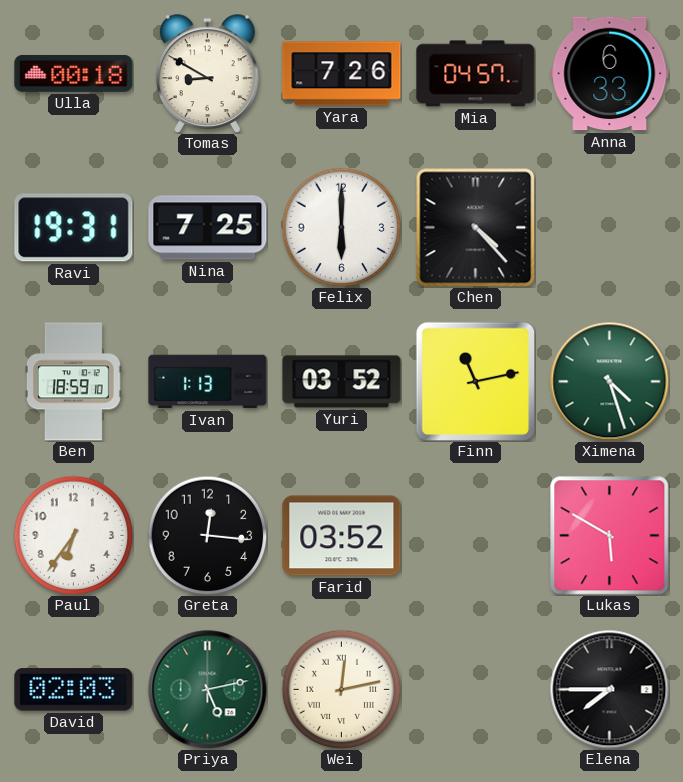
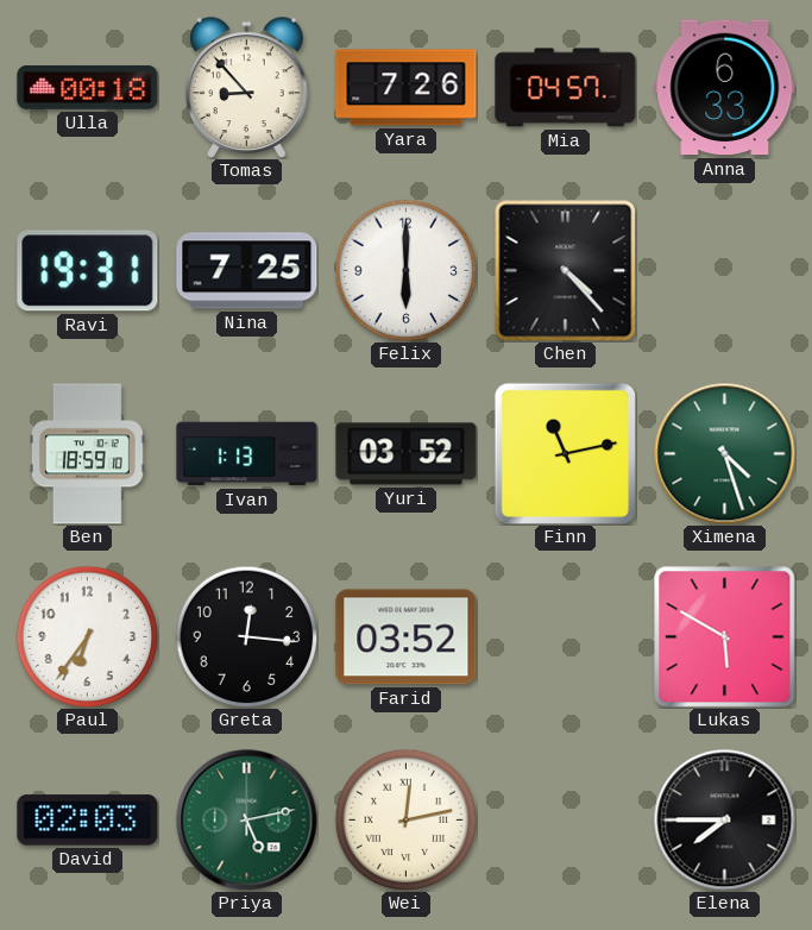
Tomas: 8:50 -> 8:53 (247, 87)
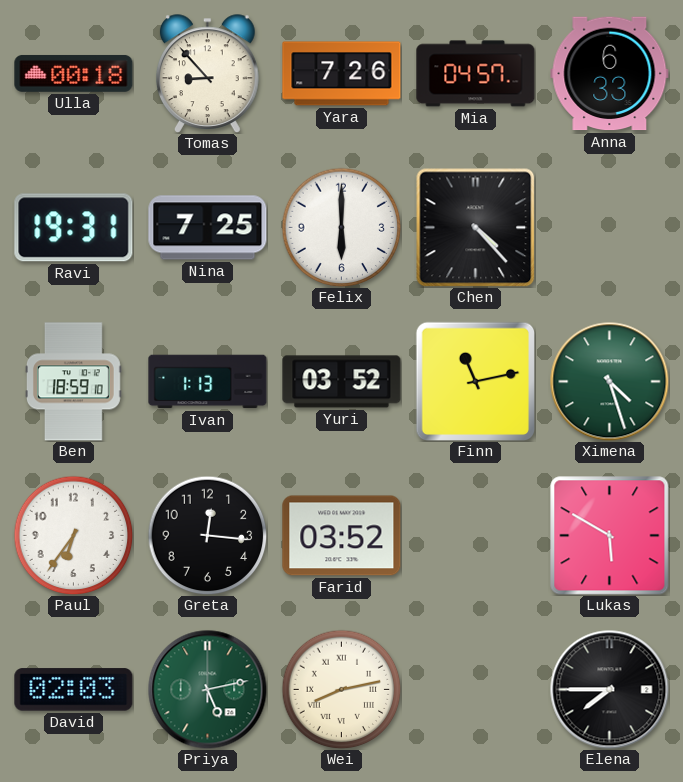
Wei: 12:13 -> 8:13 (341, 689)
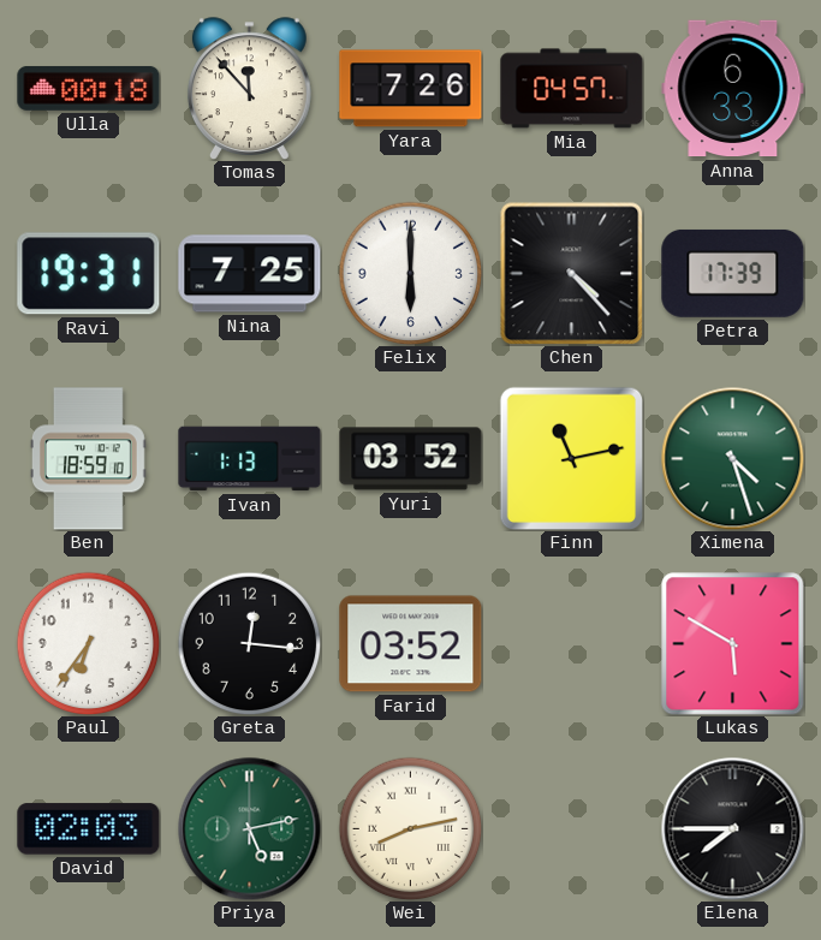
Tomas: 8:53 -> 11:53 (250, 88)
Petra: none -> 17:39 (733, 273)
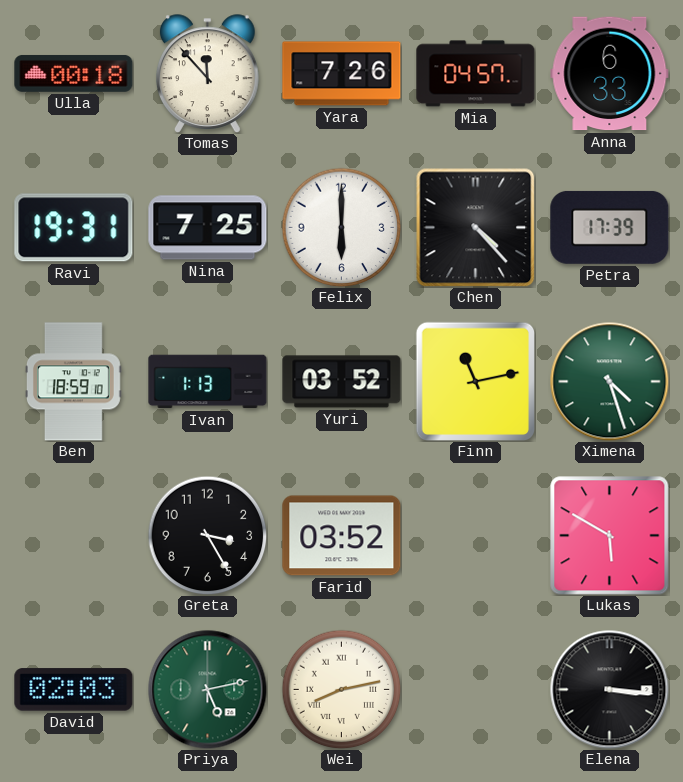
Paul: 6:36 -> none (88, 643)
Greta: 12:16 -> 3:25 (207, 535)
Elena: 7:45 -> 3:16 (610, 690)
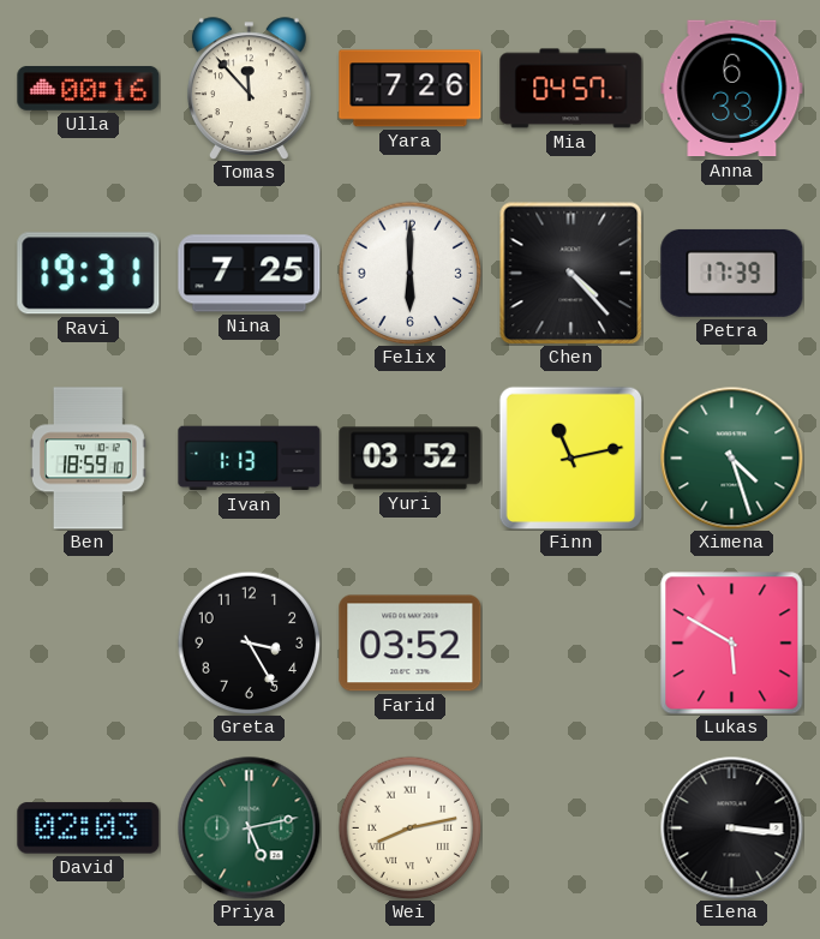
Ulla: 00:18 -> 00:16 (89, 88)
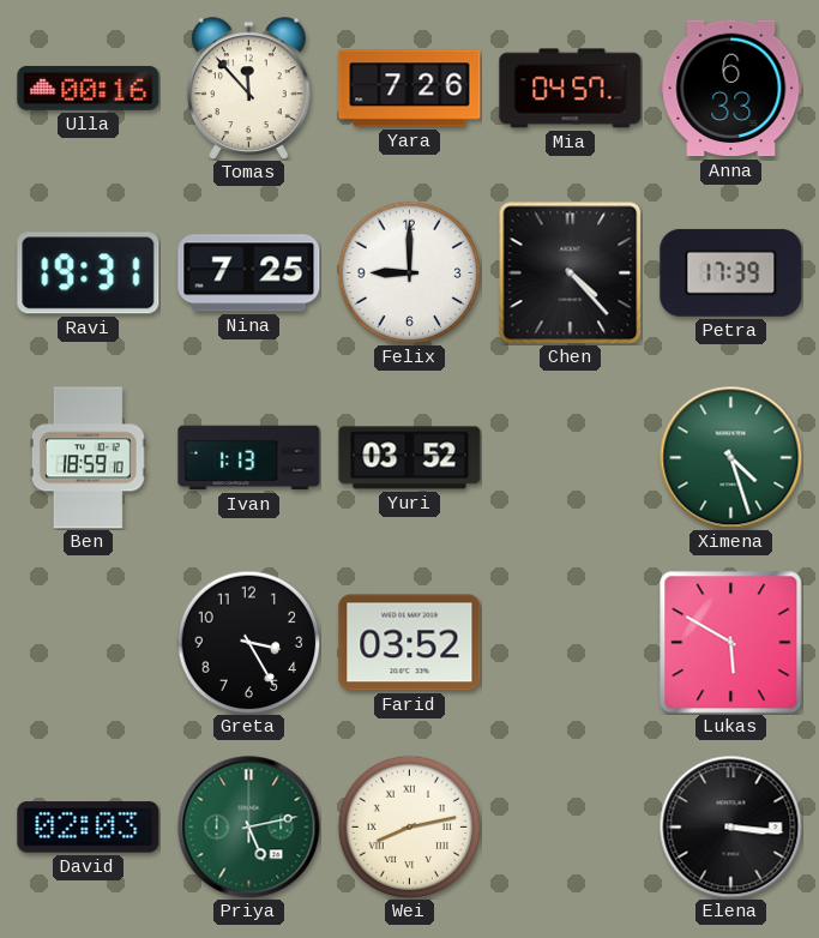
Felix: 6:00 -> 9:00 (409, 272)
Finn: 11:13 -> none (570, 457)
